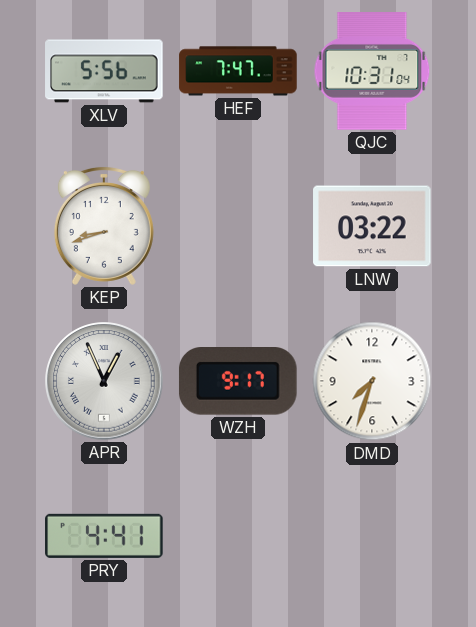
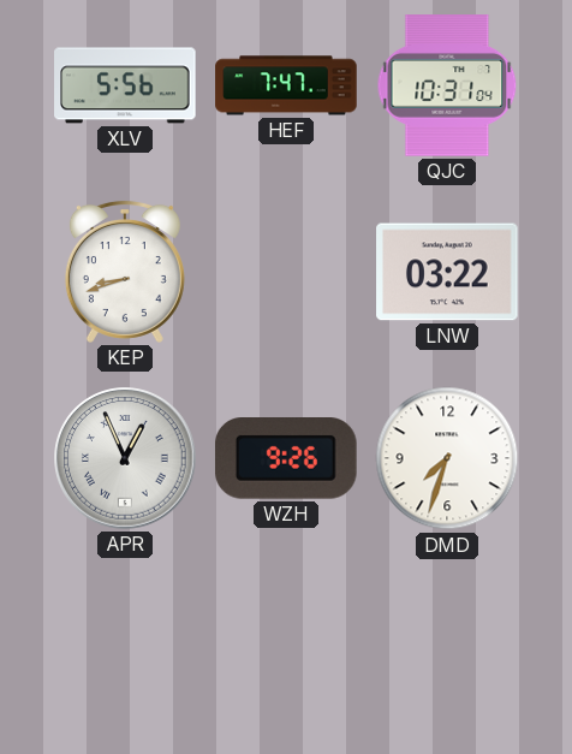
WZH: 9:17 -> 9:26 (286, 459)
PRY: 4:41 -> none (104, 536)
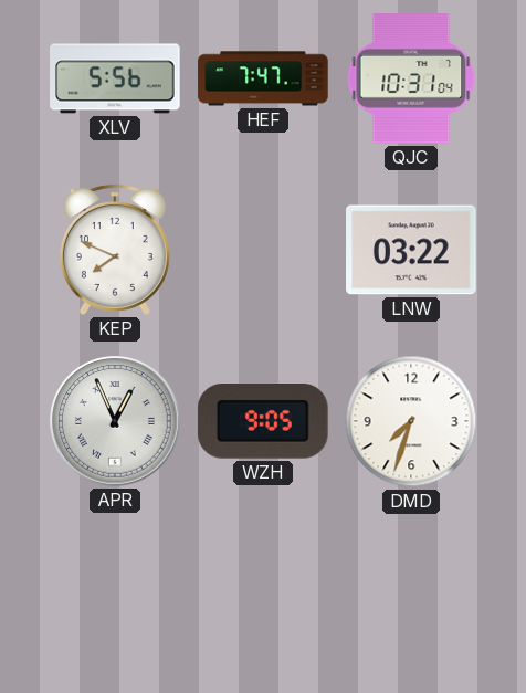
KEP: 8:42 -> 7:49 (115, 250)
WZH: 9:26 -> 9:05 (263, 422)
